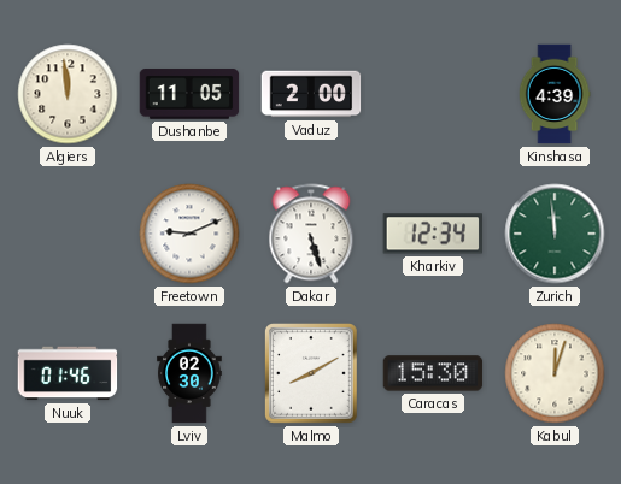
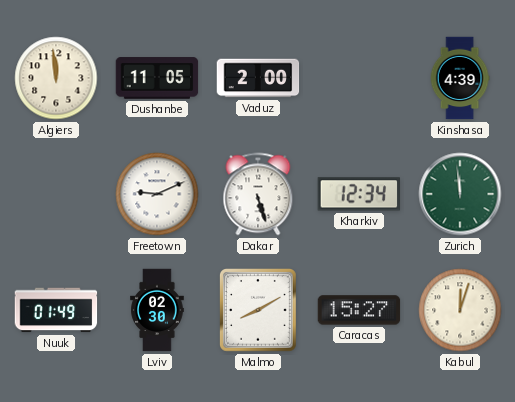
Nuuk: 01:46 -> 01:49 (56, 310)
Caracas: 15:30 -> 15:27 (359, 310)
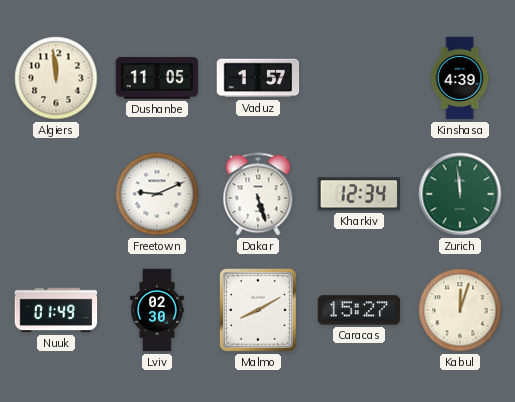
Vaduz: 2:00 -> 1:57 (258, 78)
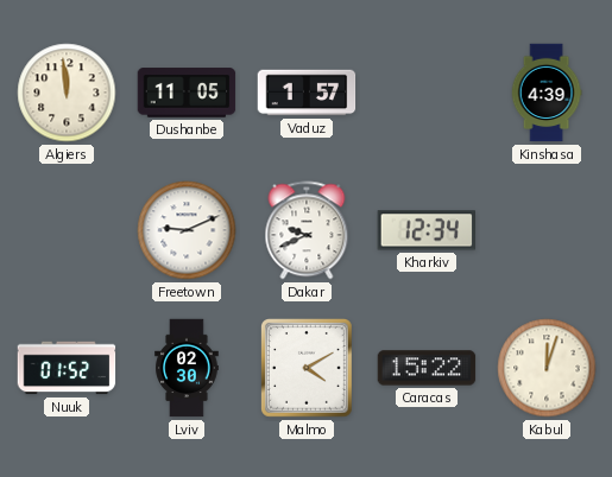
Dakar: 5:27 -> 9:41 (307, 230)
Zurich: 11:59 -> none (460, 194)
Nuuk: 01:49 -> 01:52 (67, 368)
Malmo: 8:10 -> 4:10 (308, 369)
Caracas: 15:27 -> 15:22 (427, 368)
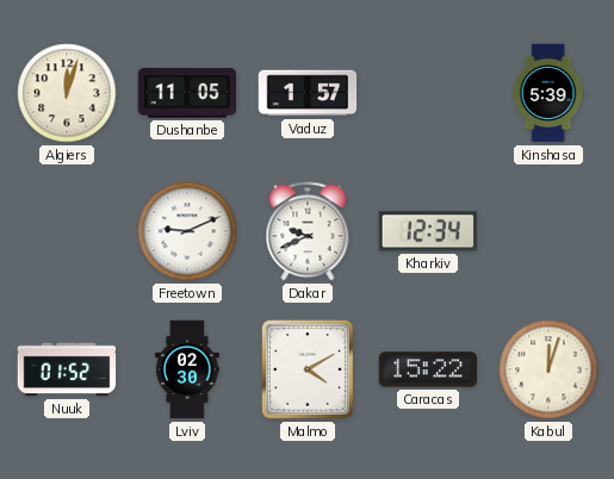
Algiers: 11:59 -> 12:03 (67, 93)
Kinshasa: 4:39 -> 5:39 (548, 93)
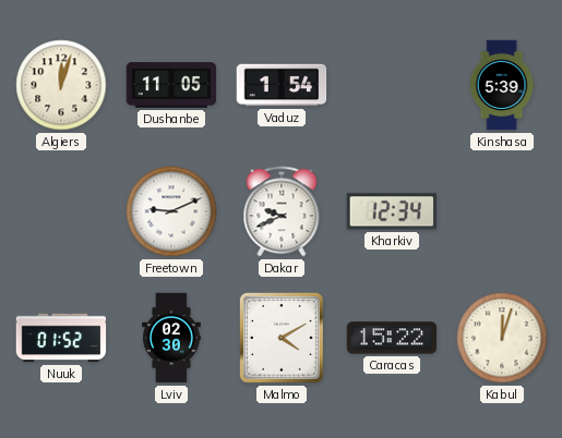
Vaduz: 1:57 -> 1:54 (282, 85)
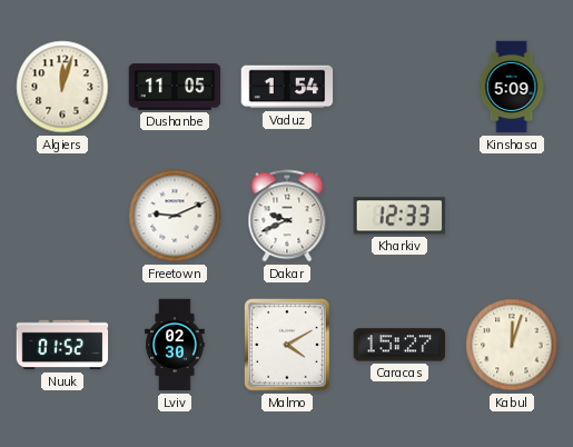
Kinshasa: 5:39 -> 5:09 (512, 87)
Kharkiv: 12:34 -> 12:33 (398, 216)
Caracas: 15:22 -> 15:27 (399, 345)
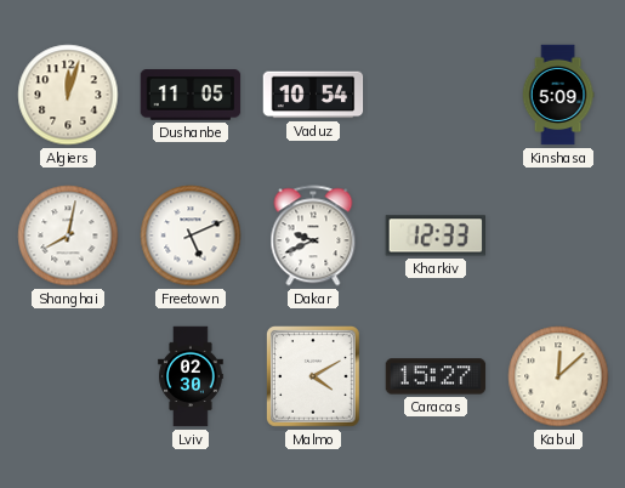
Vaduz: 1:54 -> 10:54 (313, 95)
Shanghai: none -> 8:02 (68, 236)
Freetown: 9:11 -> 5:11 (191, 236)
Nuuk: 01:52 -> none (62, 345)
Kabul: 12:03 -> 12:08 (558, 376)
